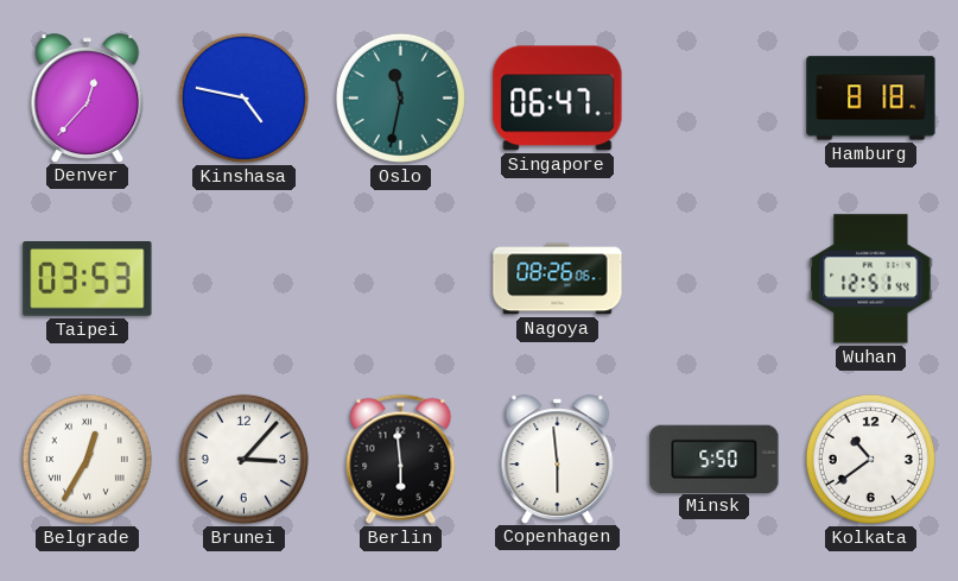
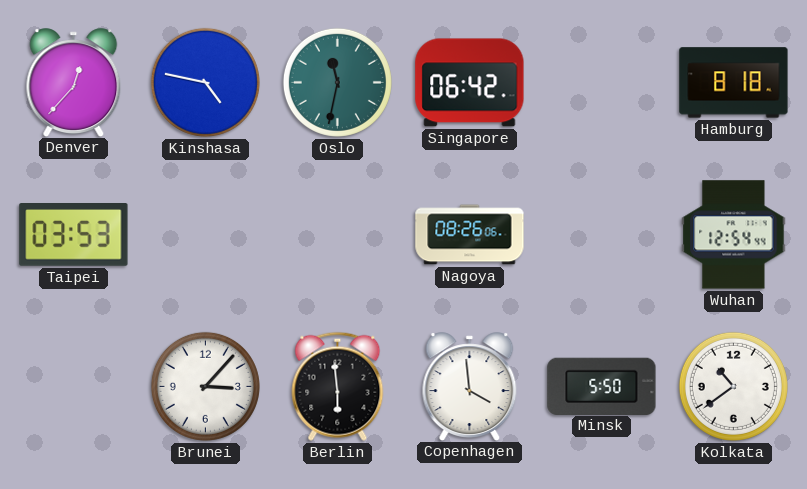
Singapore: 06:47 -> 06:42 (470, 83)
Wuhan: 12:51 -> 12:54 (734, 235)
Belgrade: 12:35 -> none (87, 459)
Copenhagen: 5:59 -> 3:59 (470, 386)
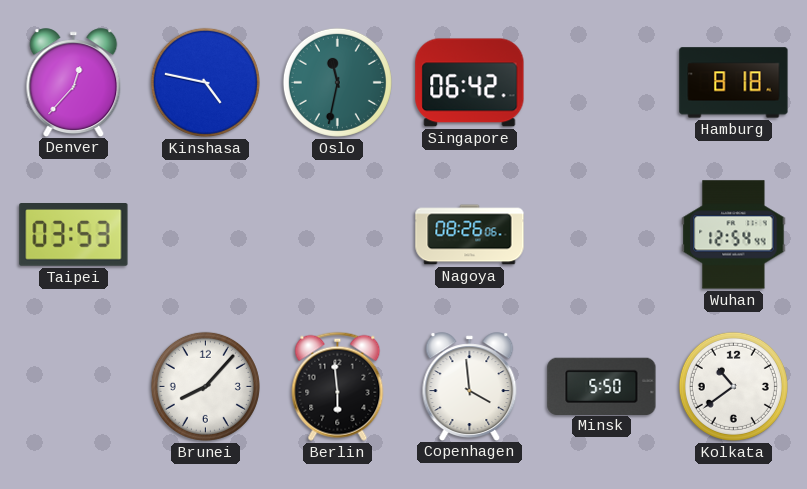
Brunei: 3:07 -> 8:07 (205, 386)
